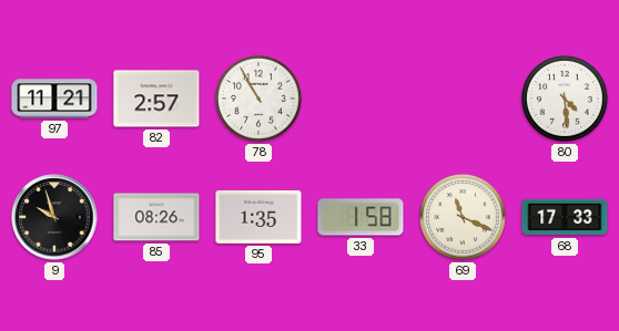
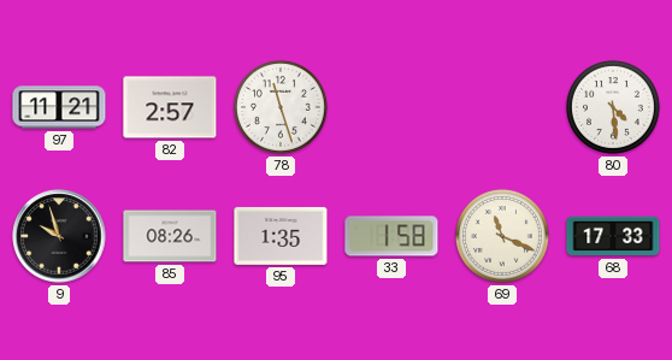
78: 10:55 -> 11:27 (281, 107)
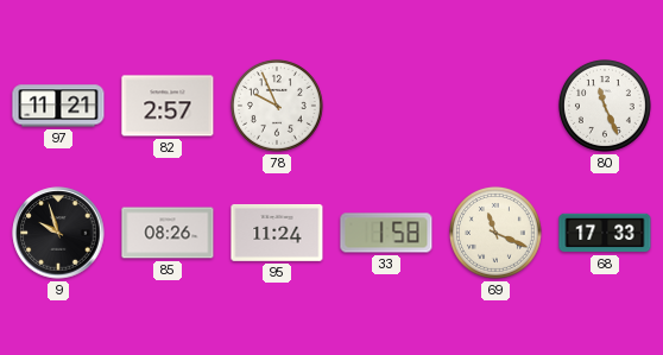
78: 11:27 -> 9:56 (277, 106)
80: 4:29 -> 11:26 (605, 106)
95: 1:35 -> 11:24 (277, 233)
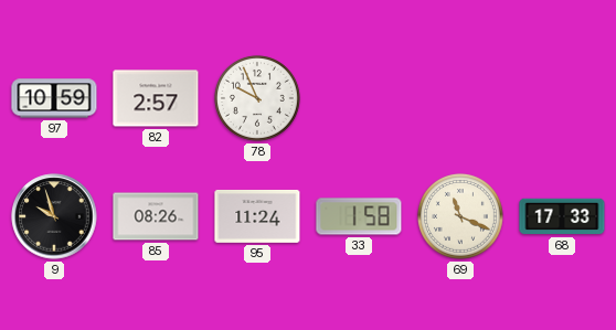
97: 11:21 -> 10:59 (54, 98)
80: 11:26 -> none (605, 106)
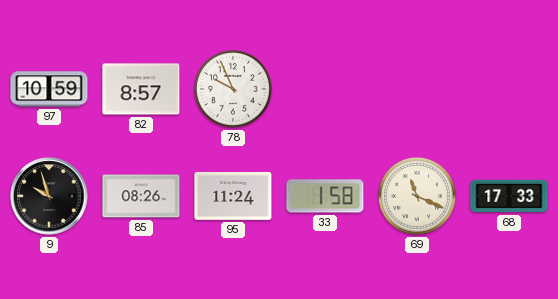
82: 2:57 -> 8:57 (141, 89)
